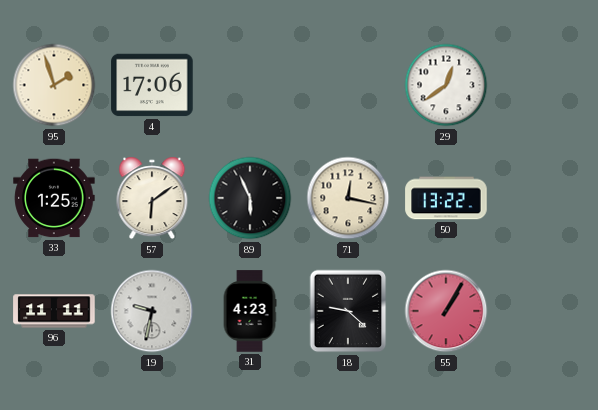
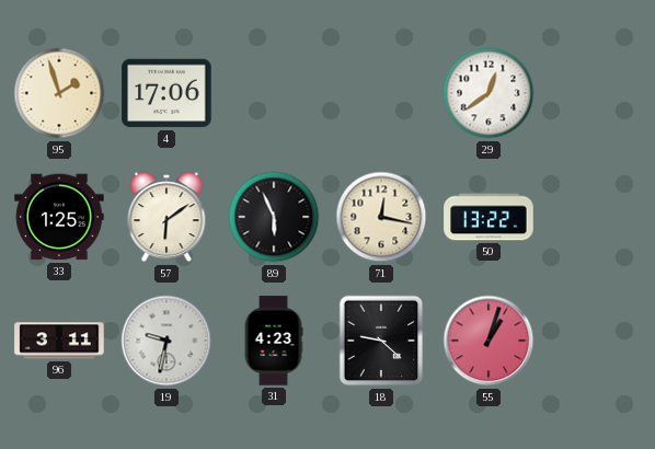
96: 11:11 -> 3:11 (59, 341)
55: 1:05 -> 1:03 (489, 341)
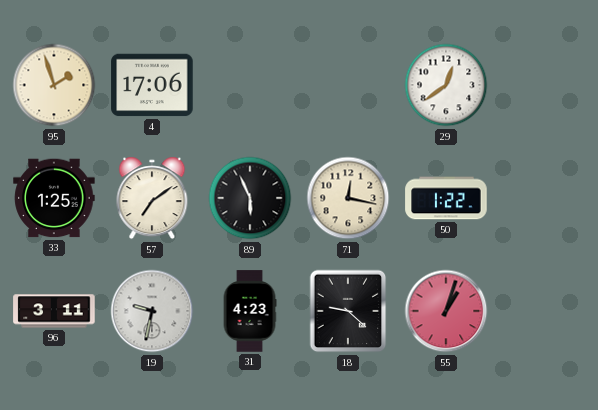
57: 6:09 -> 7:09 (152, 198)
50: 13:22 -> 1:22 (446, 198)
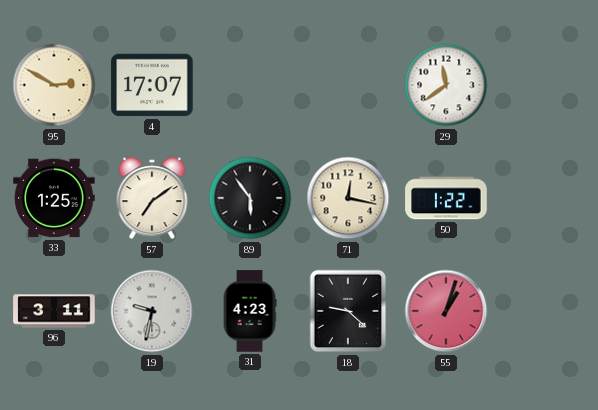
95: 1:57 -> 2:50 (54, 85)
4: 17:06 -> 17:07 (152, 85)
29: 12:39 -> 11:39 (446, 85)
89: 5:56 -> 5:54 (250, 198)
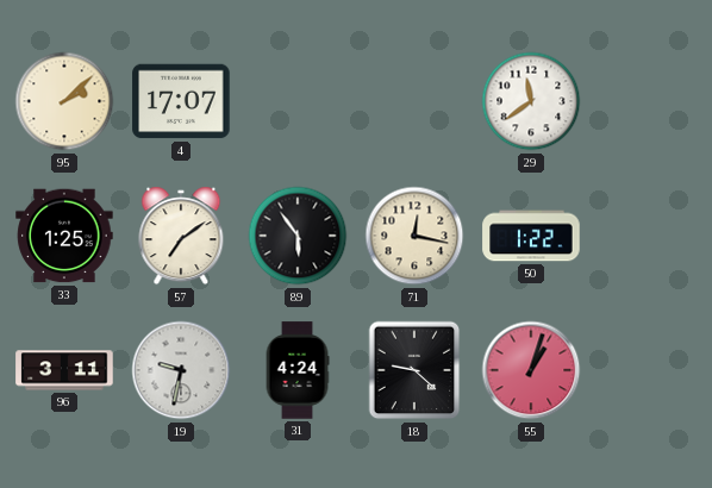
95: 2:50 -> 2:08 (64, 101)
31: 4:23 -> 4:24 (298, 370)
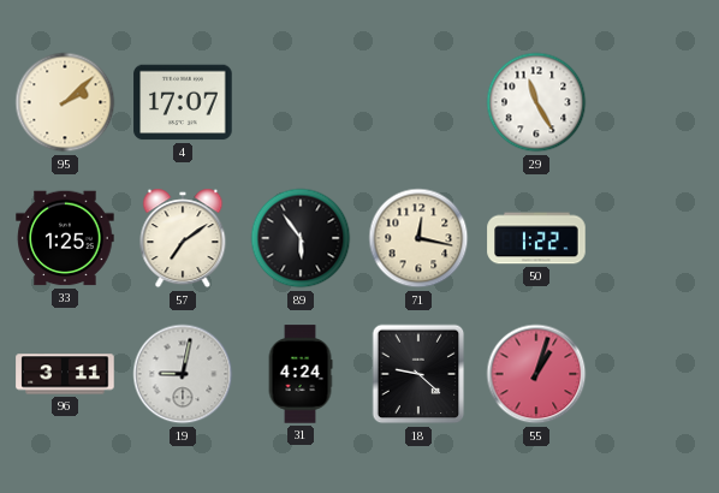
29: 11:39 -> 11:25 (536, 102)
19: 9:32 -> 9:02 (183, 374)
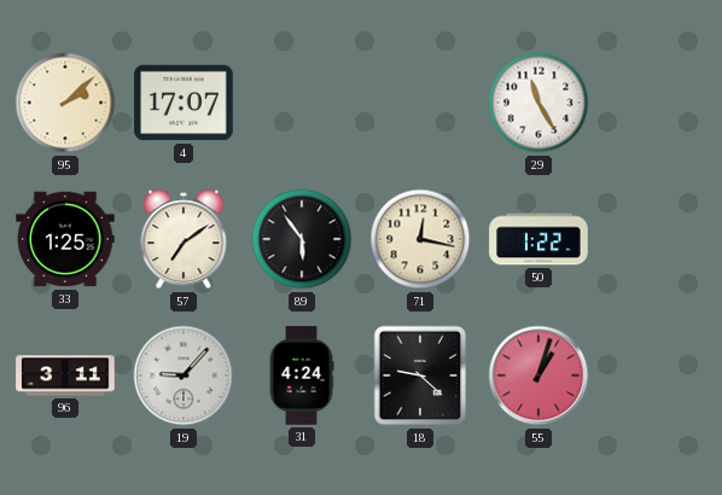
19: 9:02 -> 9:07 (184, 375)
